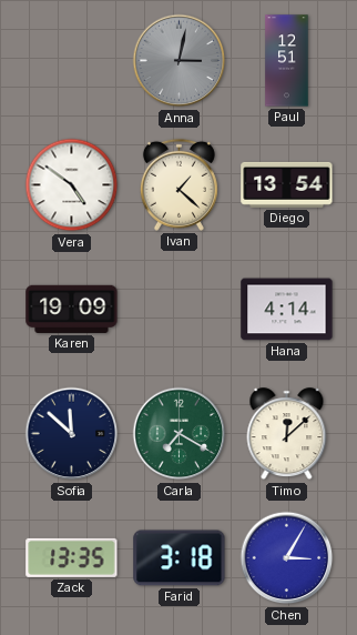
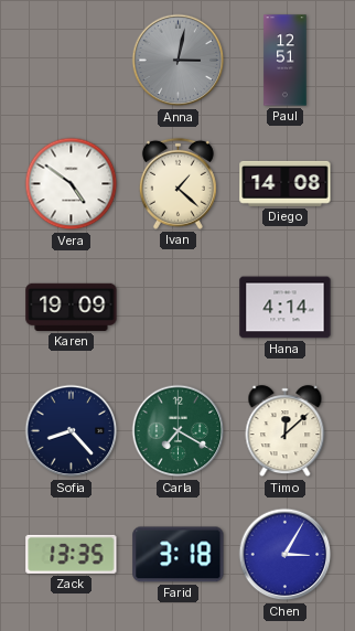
Diego: 13:54 -> 14:08 (286, 183)
Sofia: 11:52 -> 8:23 (72, 431)
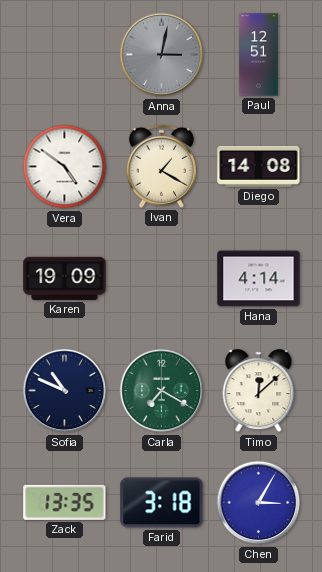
Ivan: 1:22 -> 1:20 (161, 166)
Sofia: 8:23 -> 10:49 (65, 391)
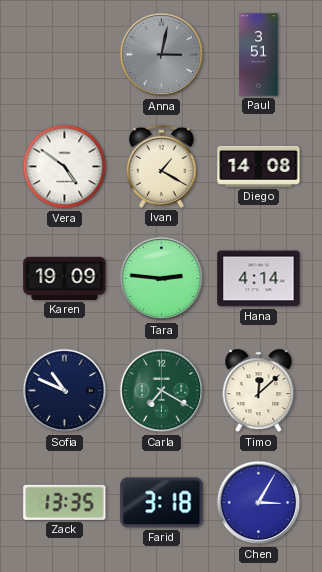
Paul: 12:51 -> 3:51 (259, 55)
Tara: none -> 2:46 (162, 279)
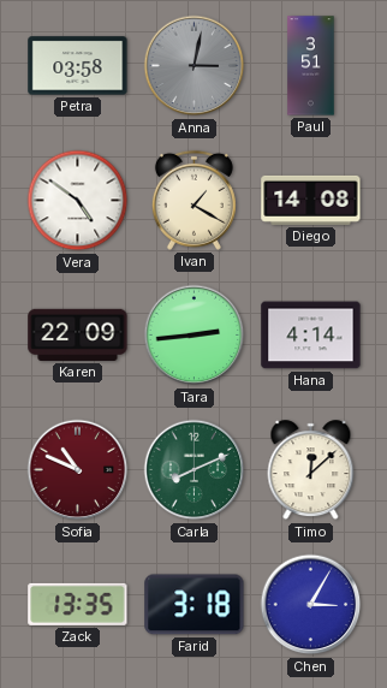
Petra: none -> 03:58 (78, 66)
Karen: 19:09 -> 22:09 (78, 334)
Tara: 2:46 -> 2:44 (195, 336)
Sofia dial: navy -> burgundy (78, 470)
Carla: 7:20 -> 8:11 (195, 470)
